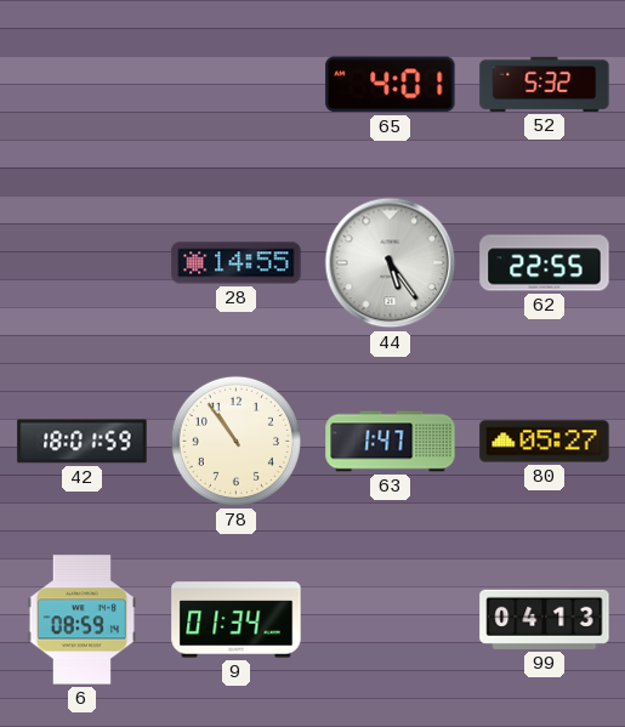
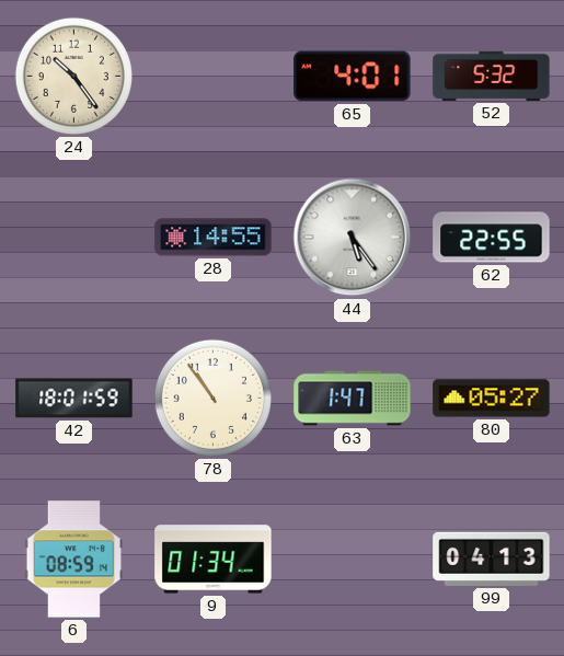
24: none -> 10:24 (73, 76)
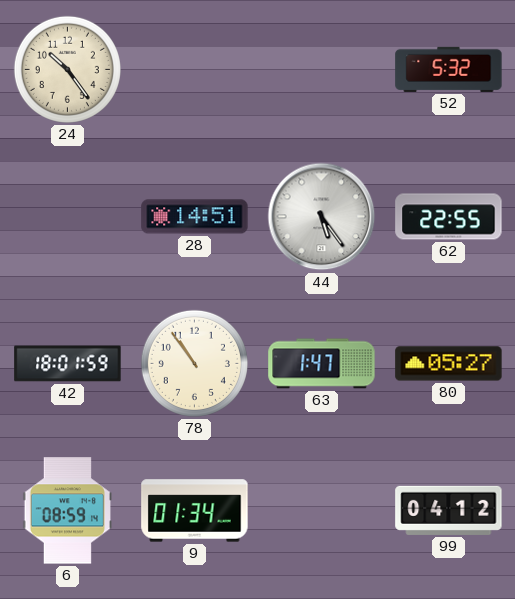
65: 4:01 -> none (353, 77)
28: 14:55 -> 14:51 (195, 217)
99: 04:13 -> 04:12 (449, 510)
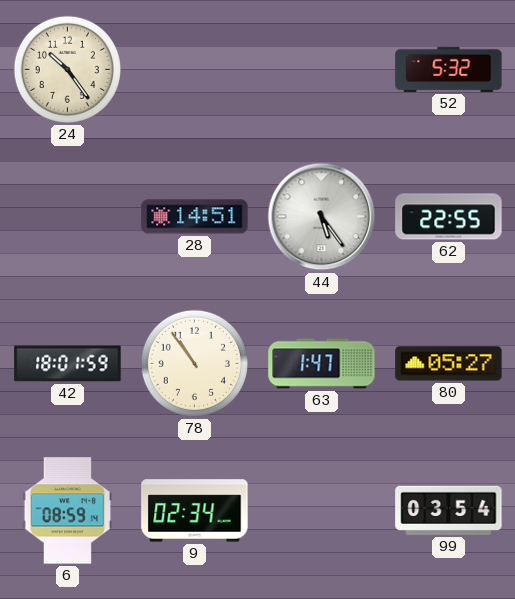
9: 01:34 -> 02:34 (195, 511)
99: 04:12 -> 03:54 (449, 510)
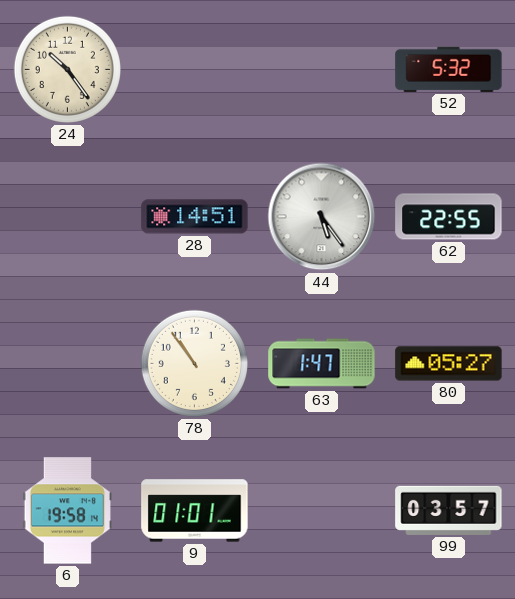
42: 18:01 -> none (68, 364)
6: 08:59 -> 19:58 (67, 511)
9: 02:34 -> 01:01 (195, 511)
99: 03:54 -> 03:57 (449, 510)
